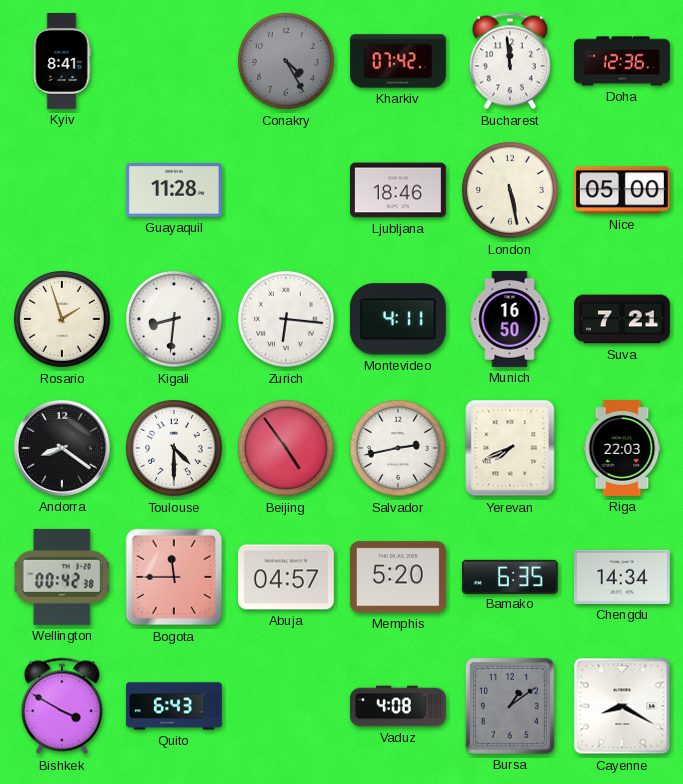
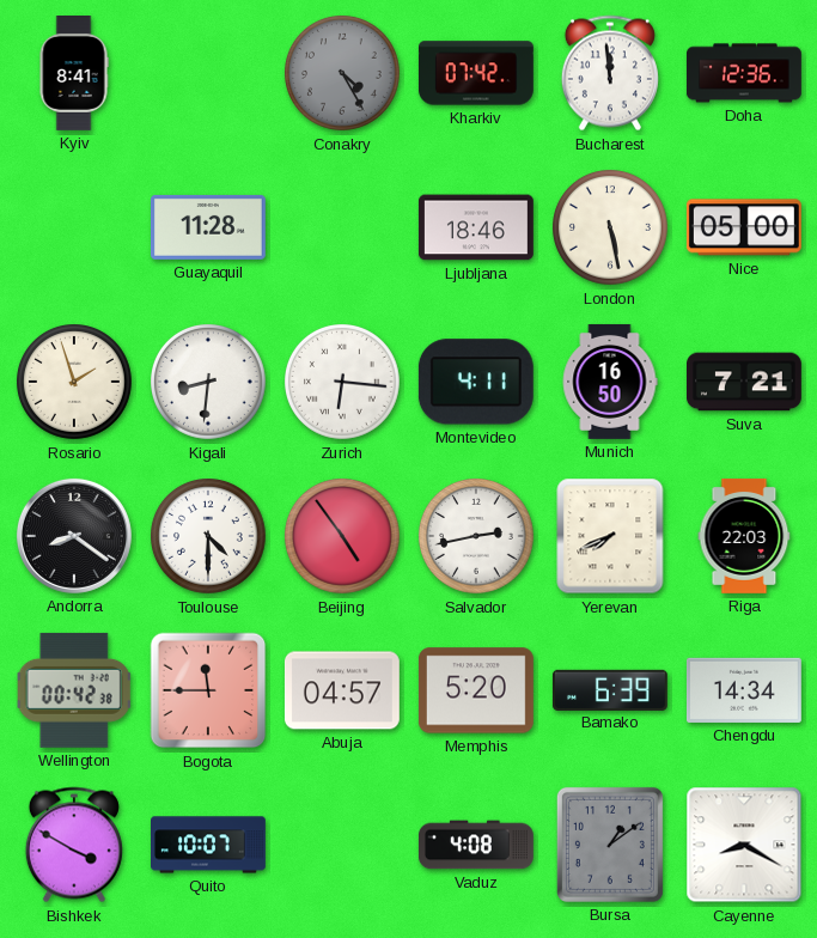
Bamako: 6:35 -> 6:39 (610, 689)
Quito: 6:43 -> 10:07 (209, 845)
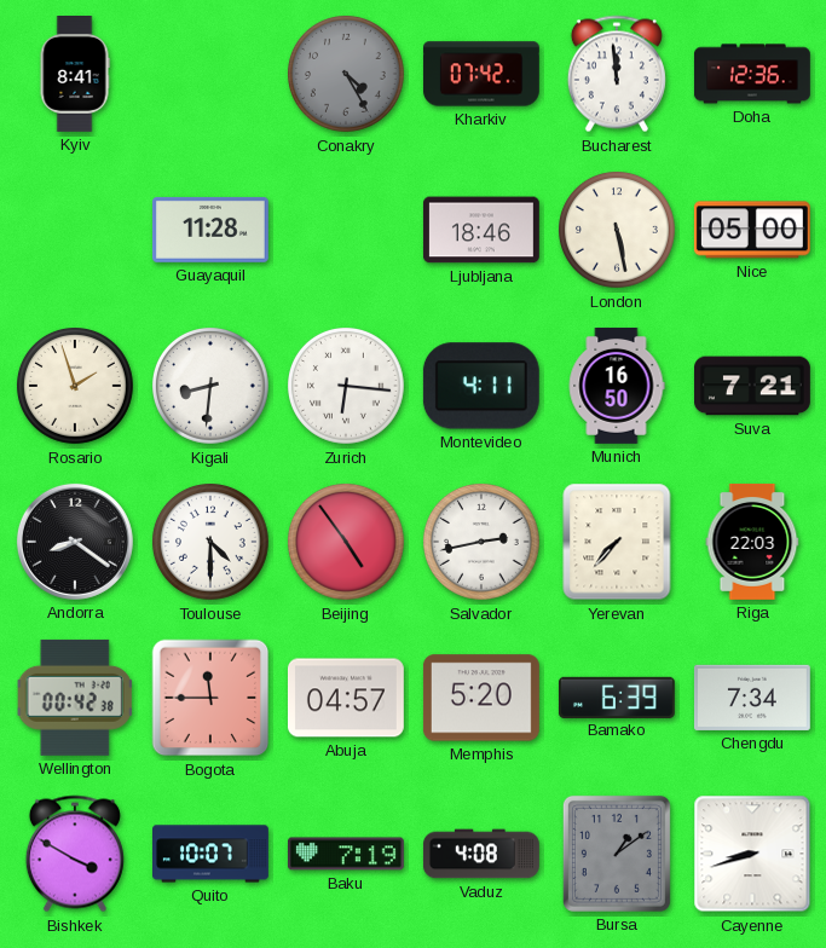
Yerevan: 7:41 -> 7:37 (617, 542)
Chengdu: 14:34 -> 7:34 (752, 698)
Baku: none -> 7:19 (346, 854)
Cayenne: 8:20 -> 8:42 (752, 854)
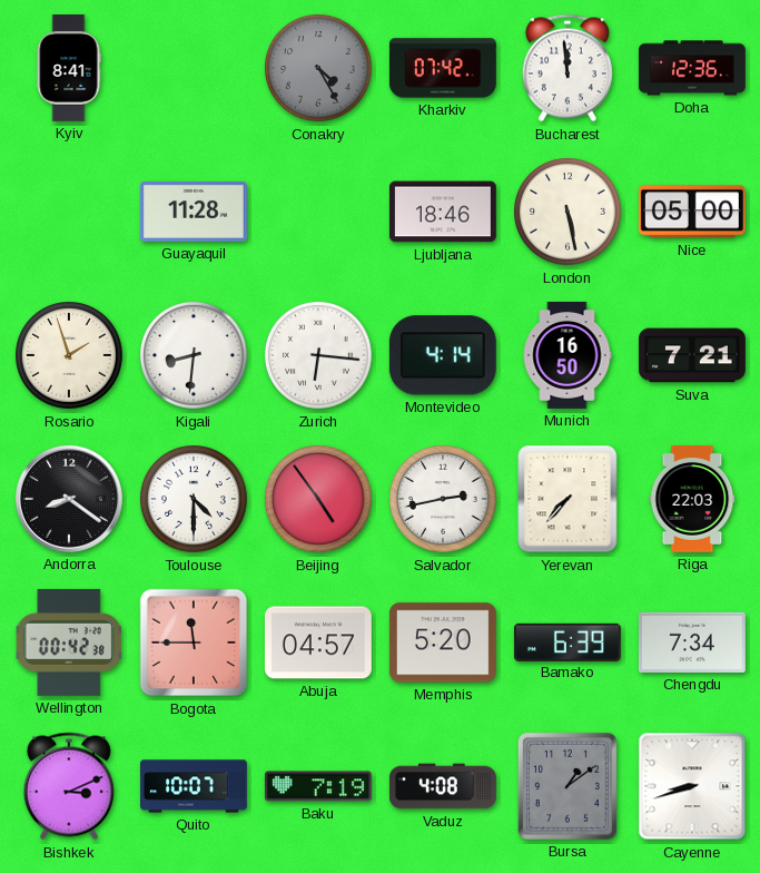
Montevideo: 4:11 -> 4:14 (443, 355)
Bishkek: 3:50 -> 3:11 (69, 786)
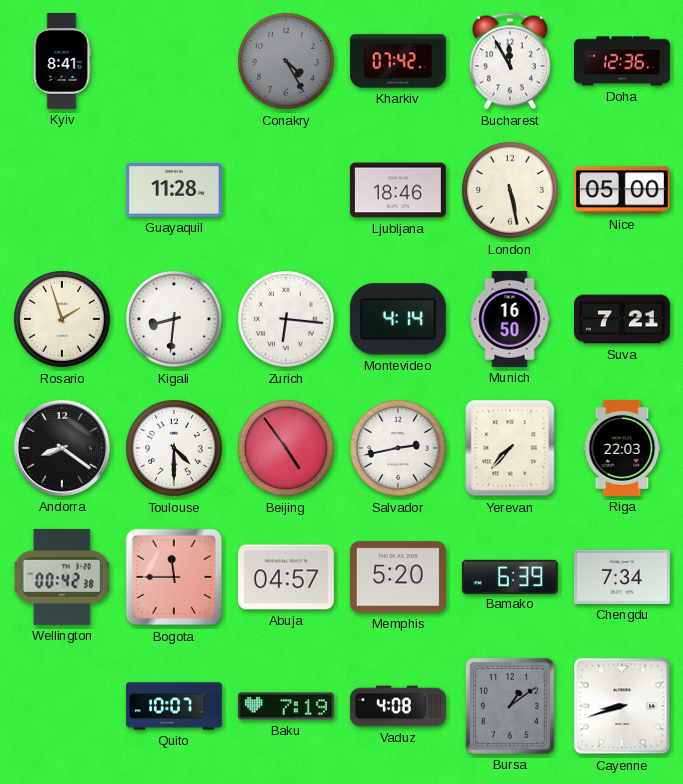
Bucharest: 11:59 -> 11:55 (510, 61)
Bishkek: 3:11 -> none (69, 786)
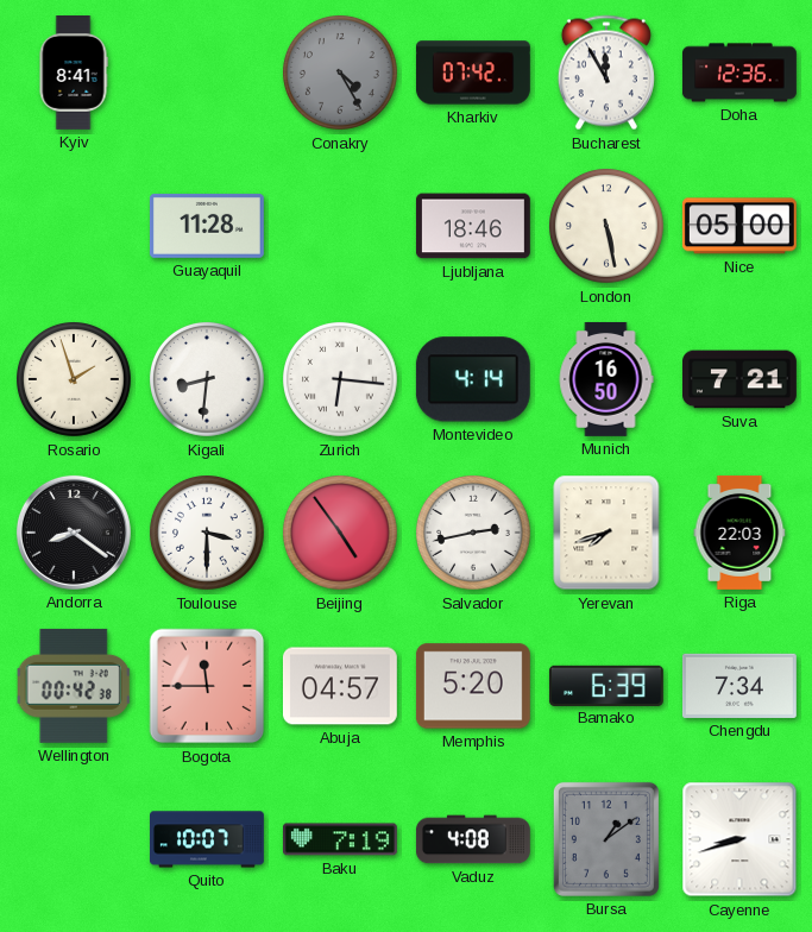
Toulouse: 4:30 -> 3:30 (208, 534)
Yerevan: 7:37 -> 7:42 (606, 533)
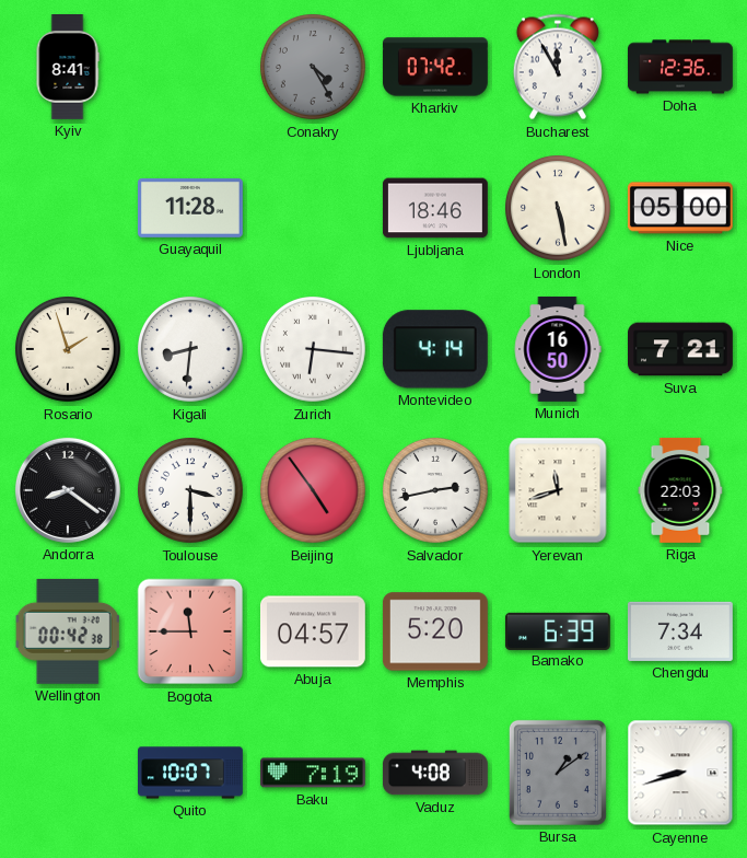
Yerevan: 7:42 -> 11:42 (558, 490)
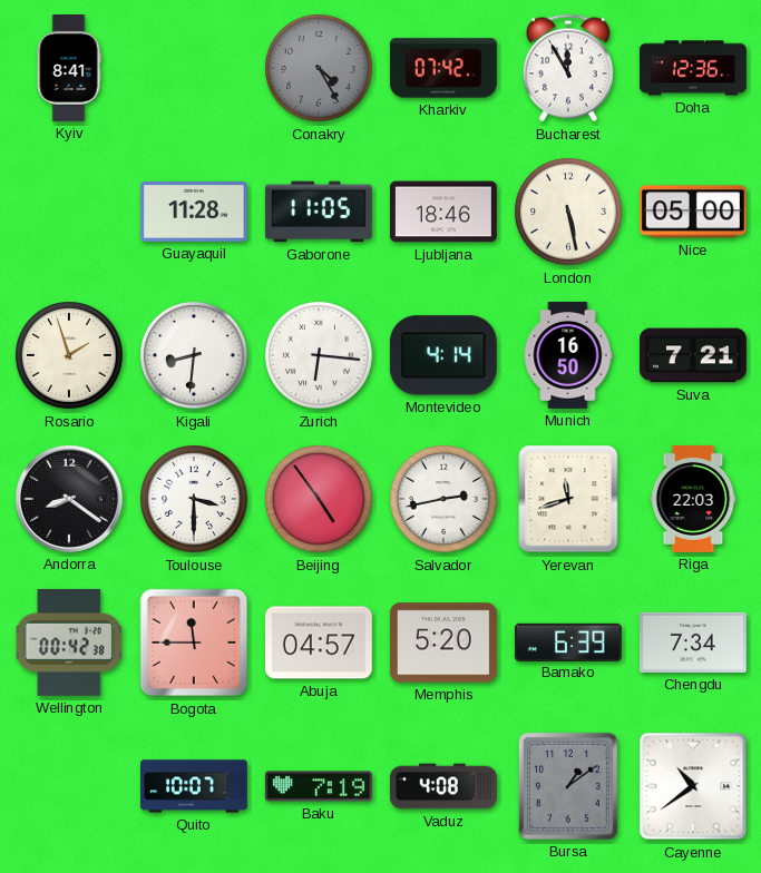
Gaborone: none -> 11:05 (319, 212)
Cayenne: 8:42 -> 10:39 (693, 786)
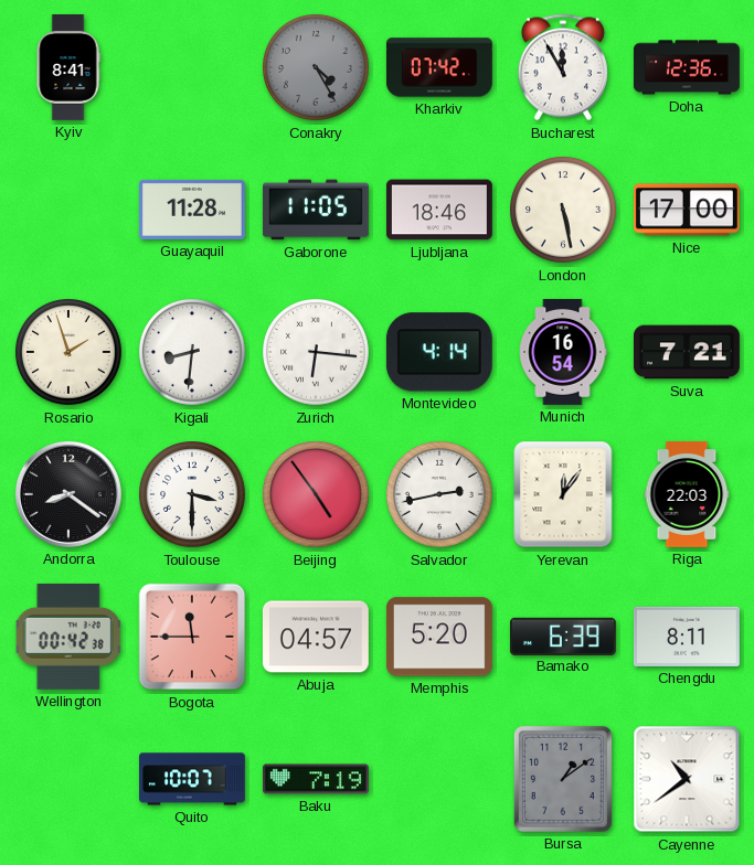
Nice: 05:00 -> 17:00 (687, 210)
Munich: 16:50 -> 16:54 (563, 352)
Yerevan: 11:42 -> 12:06 (563, 494)
Chengdu: 7:34 -> 8:11 (687, 637)
Vaduz: 4:08 -> none (443, 786)
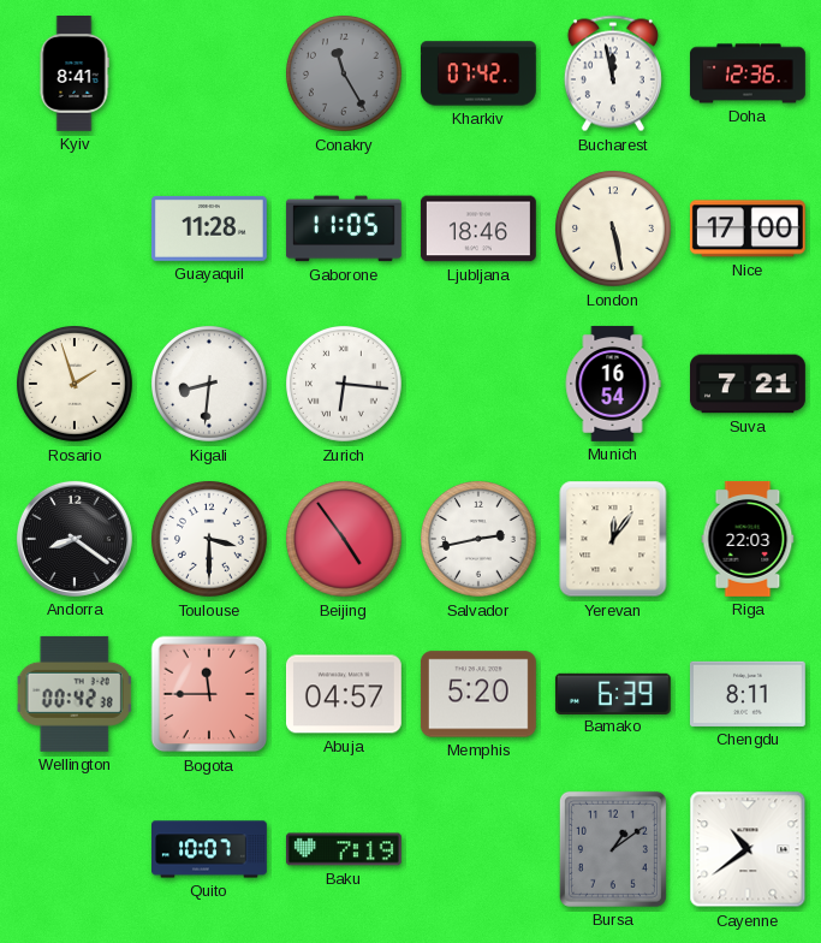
Conakry: 4:25 -> 11:25 (345, 75)
Bucharest: 11:55 -> 11:58 (613, 73)
Montevideo: 4:14 -> none (439, 352)
